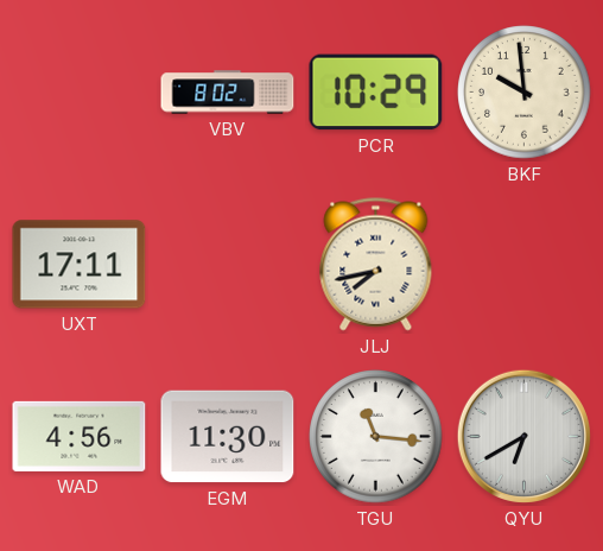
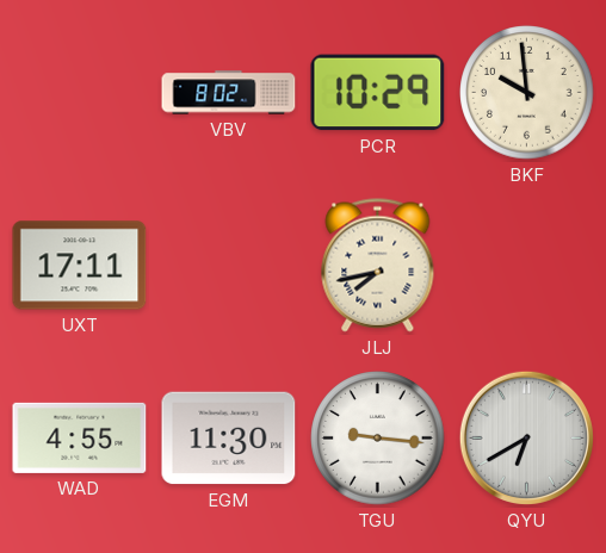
WAD: 4:56 -> 4:55 (80, 437)
TGU: 11:16 -> 9:16 (378, 439)
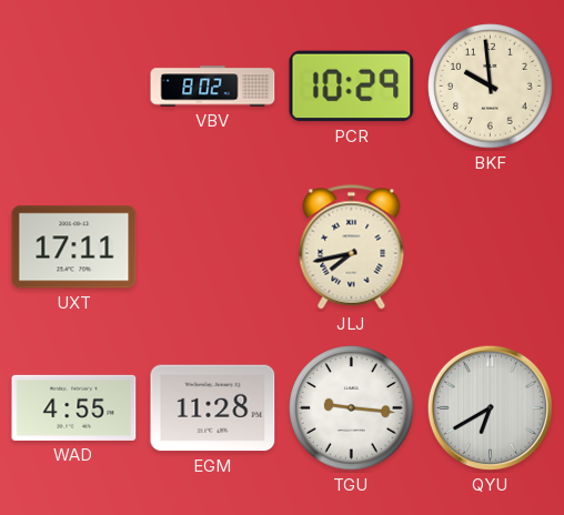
EGM: 11:30 -> 11:28 (213, 408)
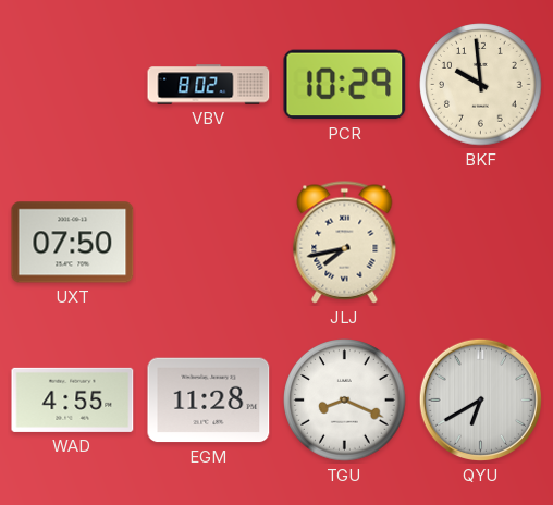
UXT: 17:11 -> 07:50 (73, 243)
TGU: 9:16 -> 8:19 (345, 401)
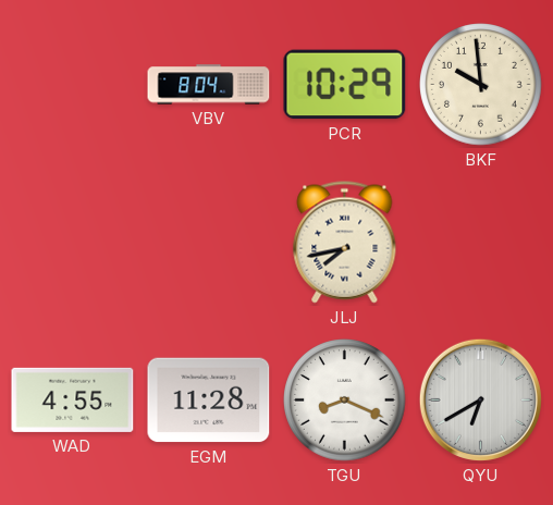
VBV: 8:02 -> 8:04 (209, 85)
UXT: 07:50 -> none (73, 243)
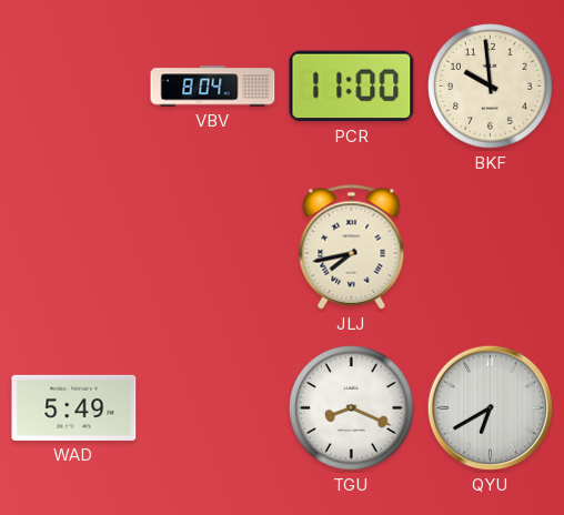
PCR: 10:29 -> 11:00 (352, 87)
WAD: 4:55 -> 5:49 (74, 407)
EGM: 11:28 -> none (209, 401)
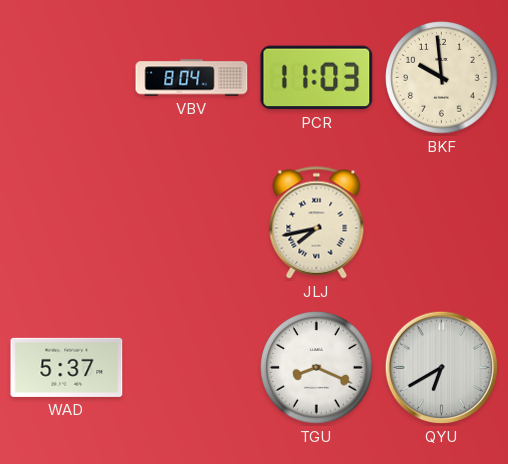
PCR: 11:00 -> 11:03 (317, 78)
WAD: 5:49 -> 5:37 (67, 367)
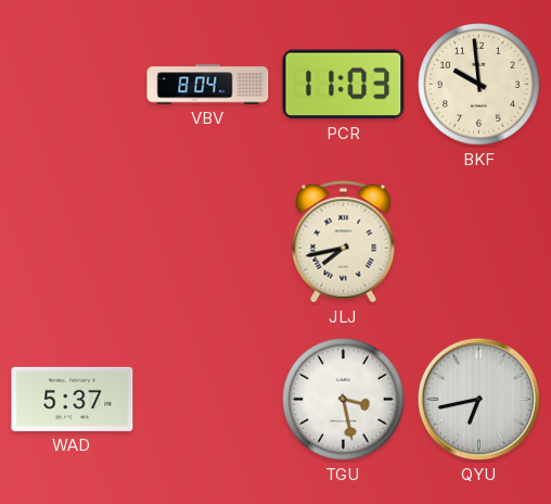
TGU: 8:19 -> 3:28 (344, 400)
QYU: 6:40 -> 6:43 (478, 399)
